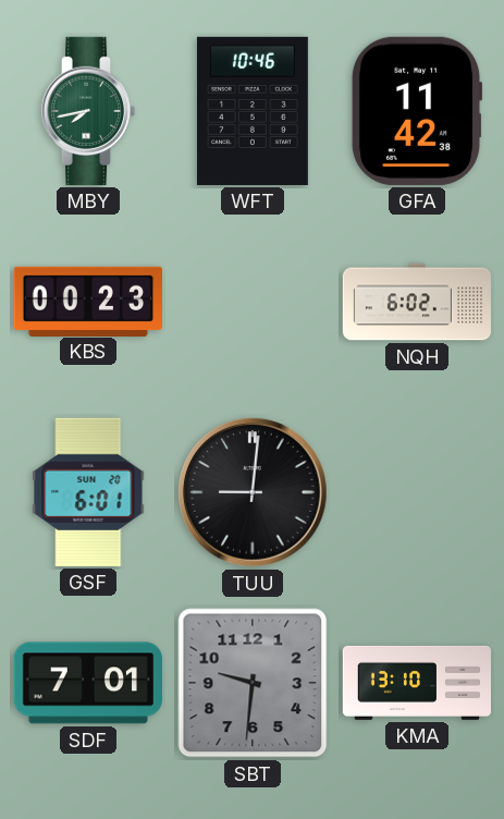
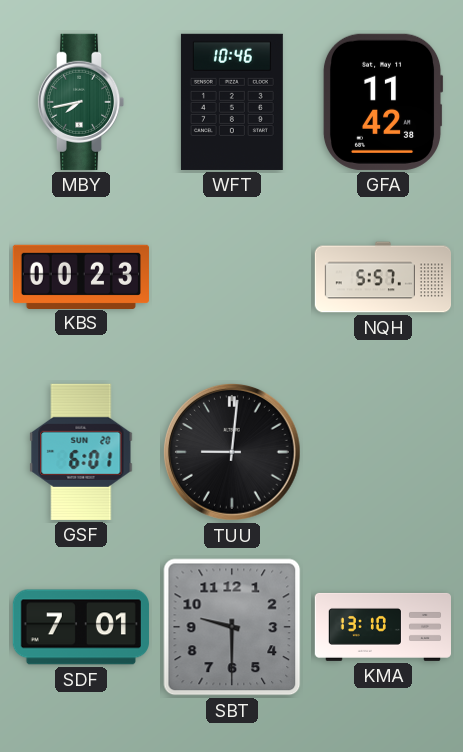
NQH: 6:02 -> 5:57 (383, 277)
SBT: 9:31 -> 9:30 (232, 627)
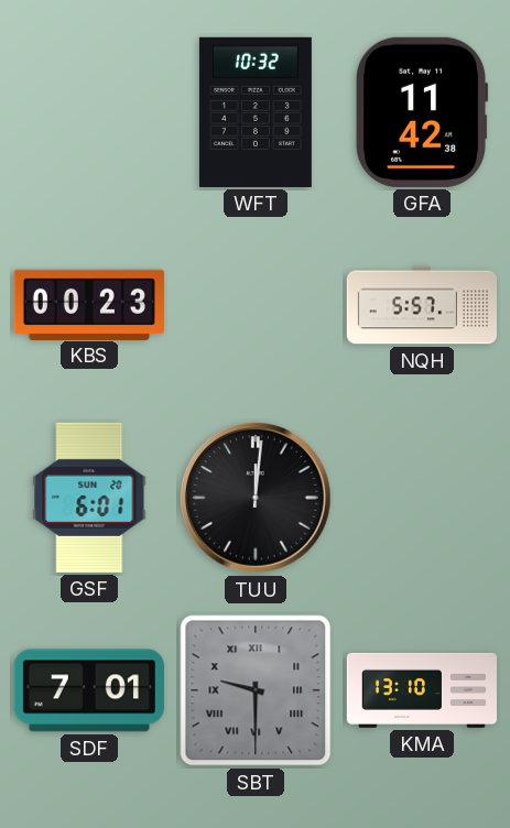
MBY: 7:43 -> none (81, 102)
WFT: 10:46 -> 10:32 (256, 112)
TUU: 9:01 -> 12:01 (256, 498)
SBT numerals: Arabic -> Roman (256, 690)
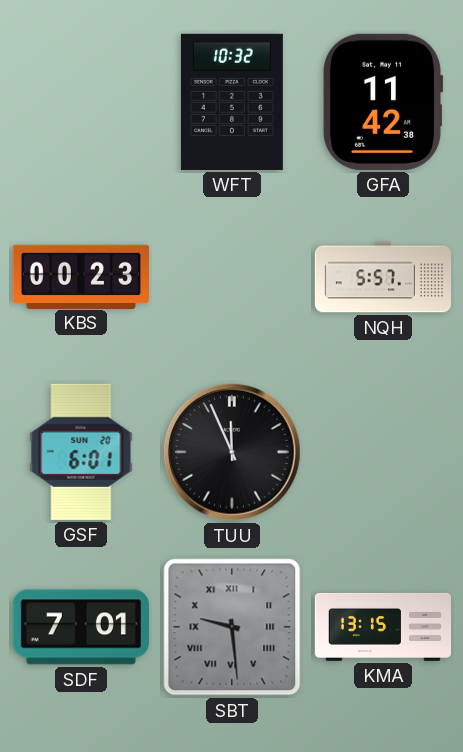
TUU: 12:01 -> 11:56 (232, 452)
SBT: 9:30 -> 9:29 (232, 627)
KMA: 13:10 -> 13:15 (382, 627)
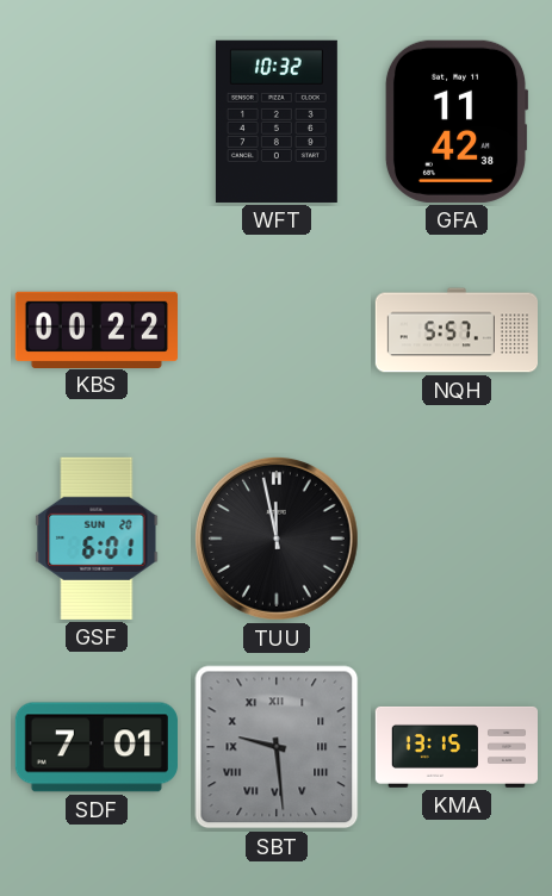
KBS: 00:23 -> 00:22 (97, 329)
TUU: 11:56 -> 11:58 (277, 539)
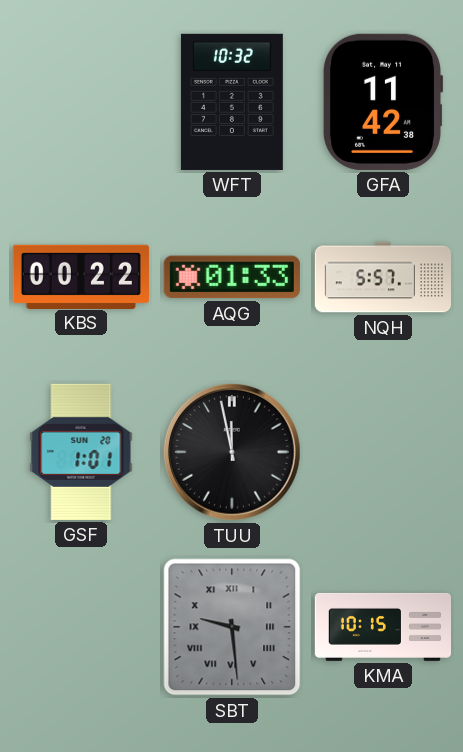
AQG: none -> 01:33 (232, 277)
GSF: 6:01 -> 1:01 (81, 452)
SDF: 7:01 -> none (97, 747)
KMA: 13:15 -> 10:15 (382, 627)
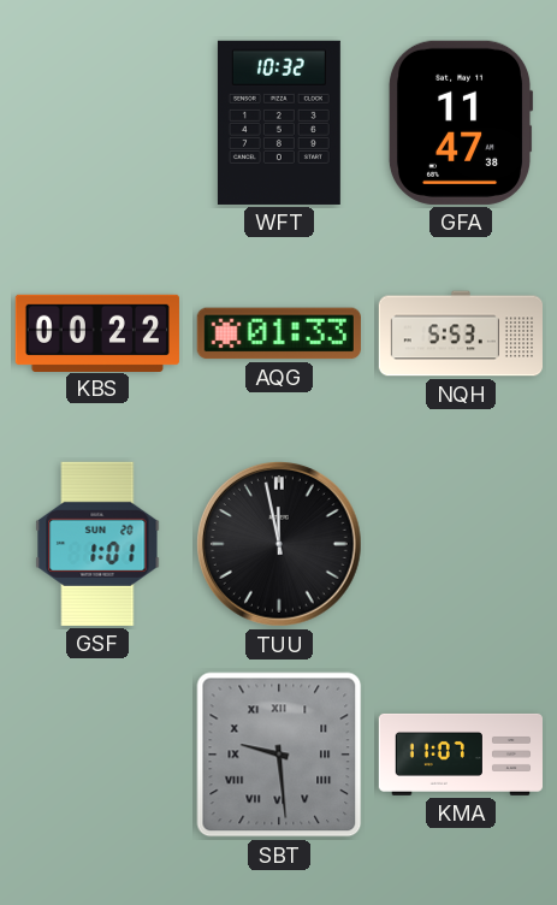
GFA: 11:42 -> 11:47 (461, 123)
NQH: 5:57 -> 5:53 (461, 333)
KMA: 10:15 -> 11:07 (460, 755)
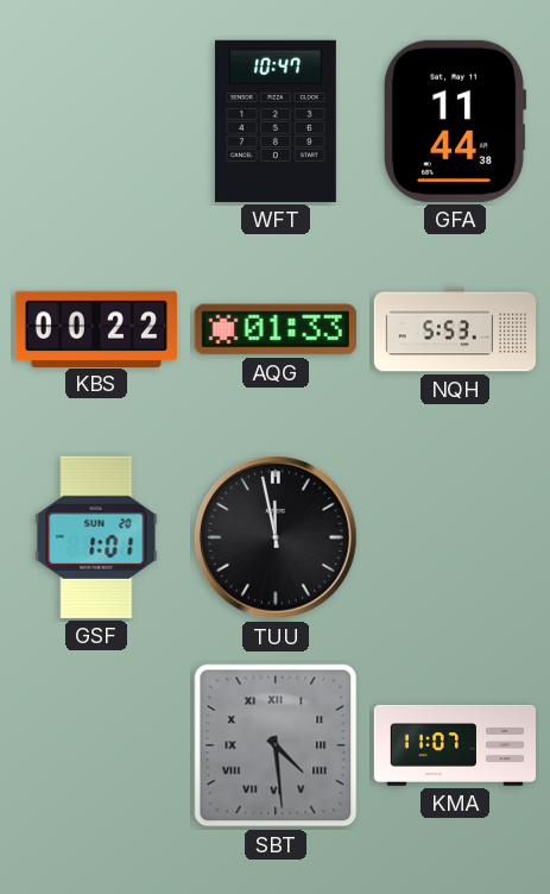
WFT: 10:32 -> 10:47 (276, 121)
GFA: 11:47 -> 11:44 (455, 121)
SBT: 9:29 -> 4:29 (276, 745)
